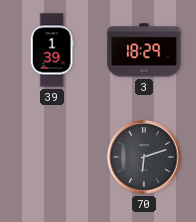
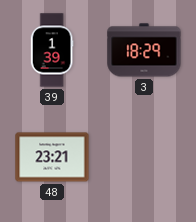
48: none -> 23:21 (52, 157)
70: 6:12 -> none (144, 157)
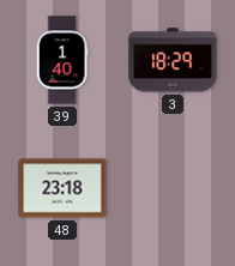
39: 1:39 -> 1:40 (62, 60)
48: 23:21 -> 23:18 (62, 188)
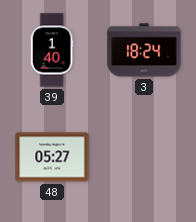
3: 18:29 -> 18:24 (144, 50)
48: 23:18 -> 05:27 (52, 157)
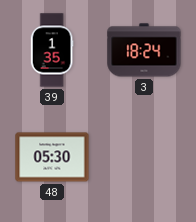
39: 1:40 -> 1:35 (52, 50)
48: 05:27 -> 05:30 (52, 157)
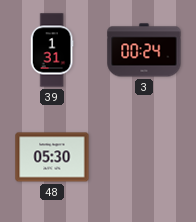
39: 1:35 -> 1:31 (52, 50)
3: 18:24 -> 00:24 (144, 50)
